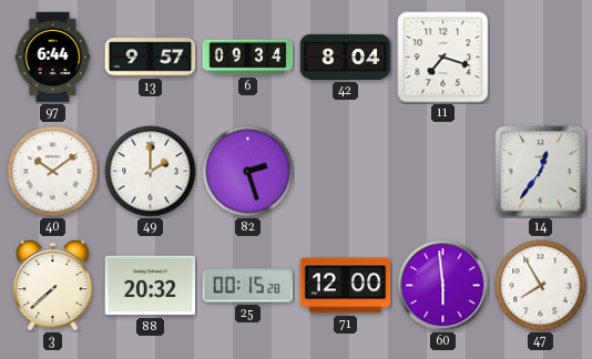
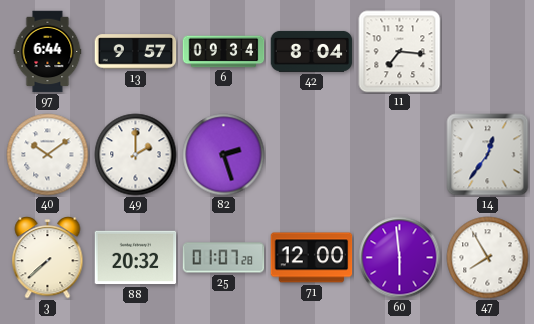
11: 7:18 -> 7:16 (400, 52)
25: 00:15 -> 01:07 (224, 258)
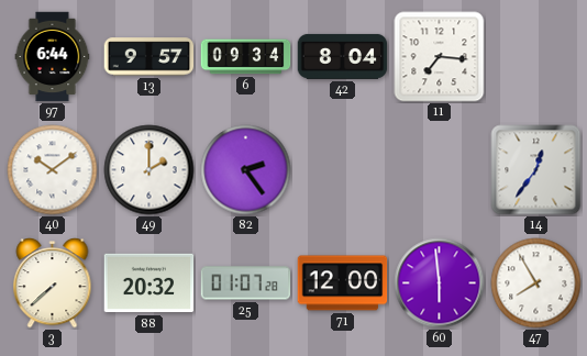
82: 2:27 -> 2:24 (246, 170)
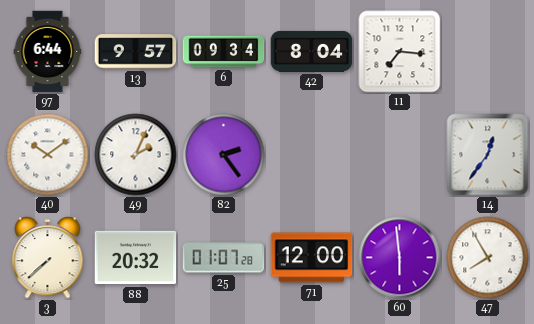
49: 2:00 -> 2:04 (136, 155)
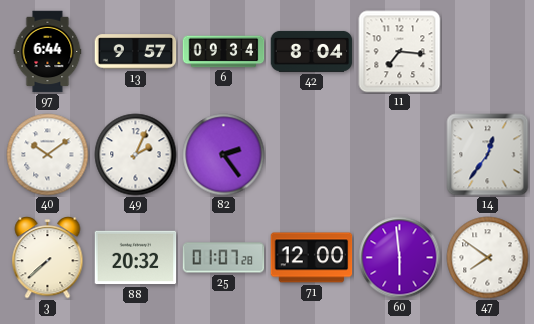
47: 7:55 -> 7:51 (488, 258)
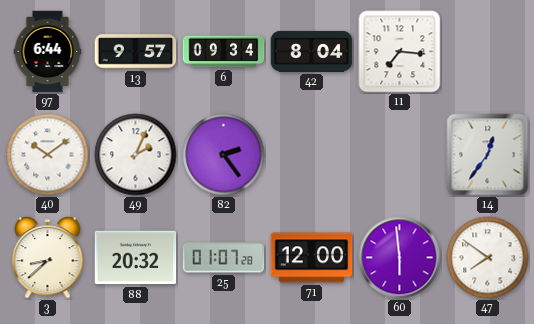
3: 7:38 -> 8:38 (48, 258)
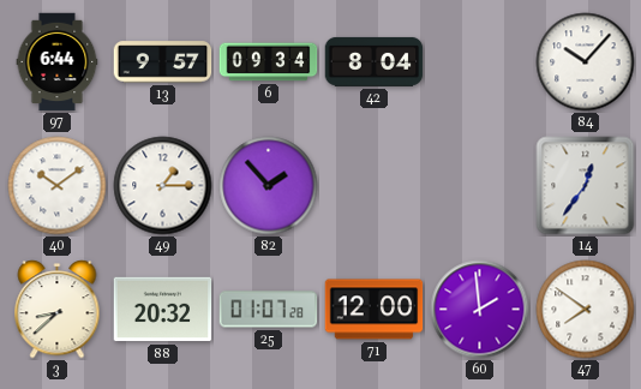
11: 7:16 -> none (400, 52)
84: none -> 10:07 (586, 62)
49: 2:04 -> 1:15 (163, 186)
82: 2:24 -> 1:53 (269, 186)
60: 5:59 -> 1:59 (480, 310)
